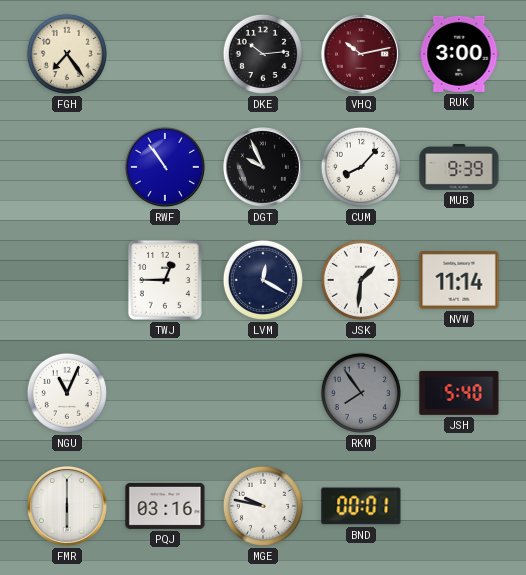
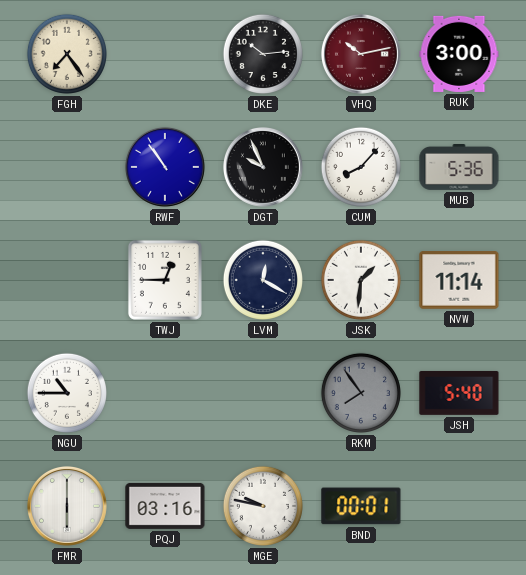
MUB: 9:39 -> 5:36 (459, 168)
NGU: 11:04 -> 10:45 (67, 393)
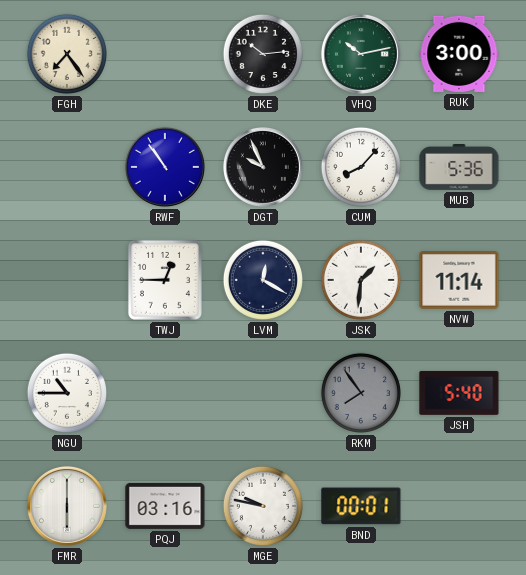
VHQ dial: burgundy -> green (361, 54)
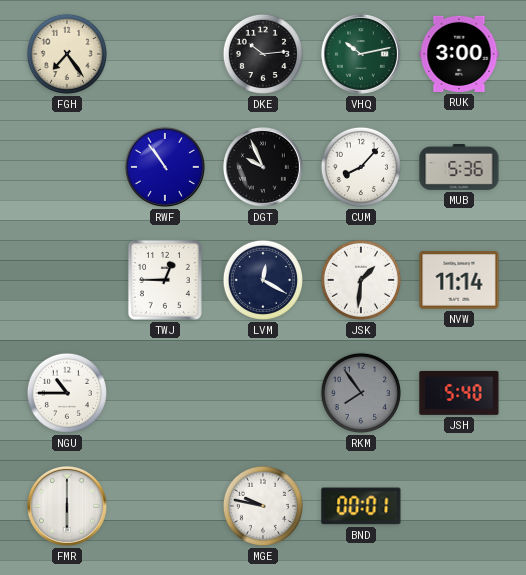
PQJ: 03:16 -> none (165, 506)
